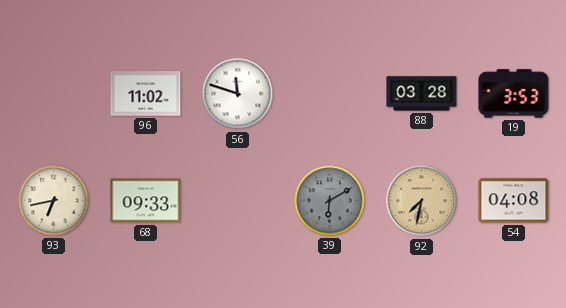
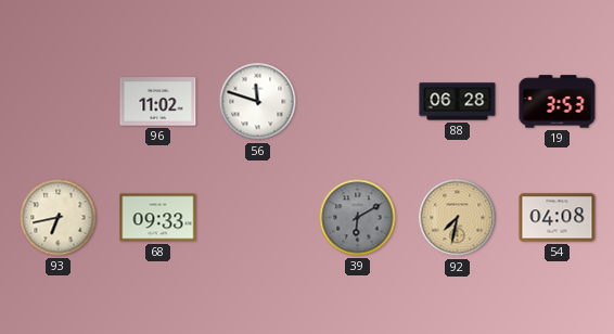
88: 03:28 -> 06:28 (458, 102)
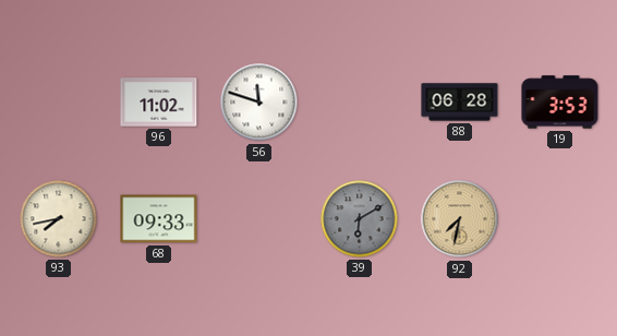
93: 6:43 -> 7:43 (59, 219)
54: 04:08 -> none (558, 218)
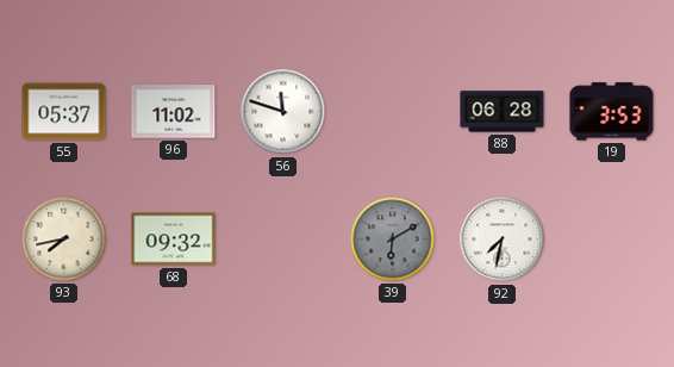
55: none -> 05:37 (64, 112)
68: 09:33 -> 09:32 (174, 240)
92 dial: champagne -> white (503, 240)
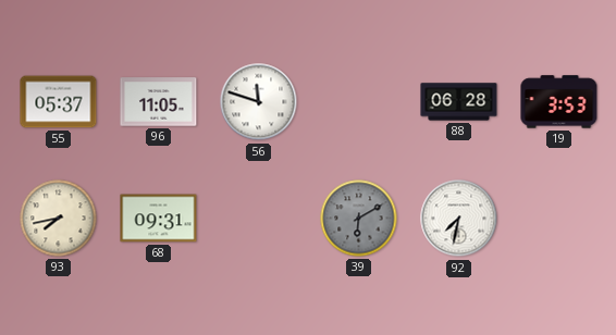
96: 11:02 -> 11:05 (159, 102)
68: 09:32 -> 09:31 (159, 219)
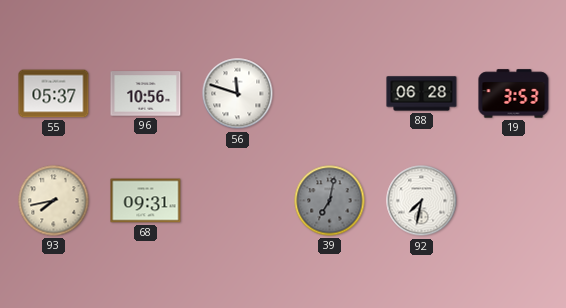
96: 11:05 -> 10:56 (146, 94)
39: 6:10 -> 7:02 (330, 201)
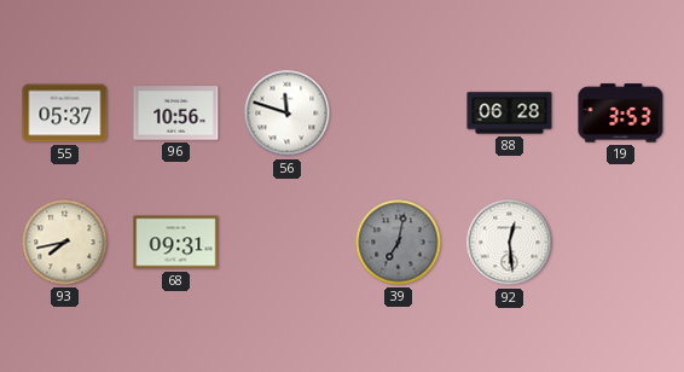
92: 7:32 -> 12:29 (510, 243)
